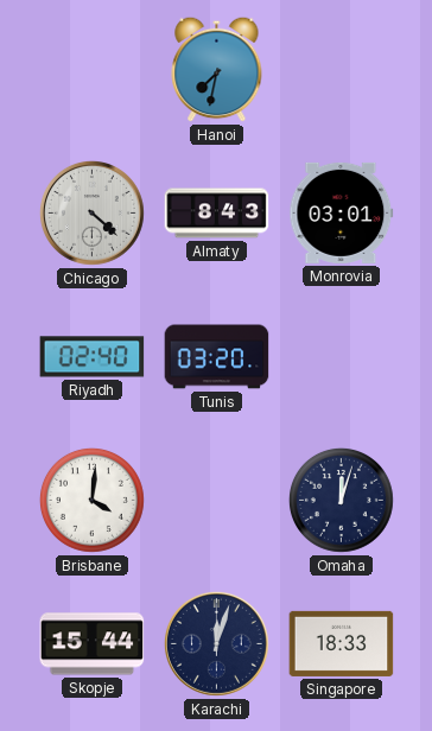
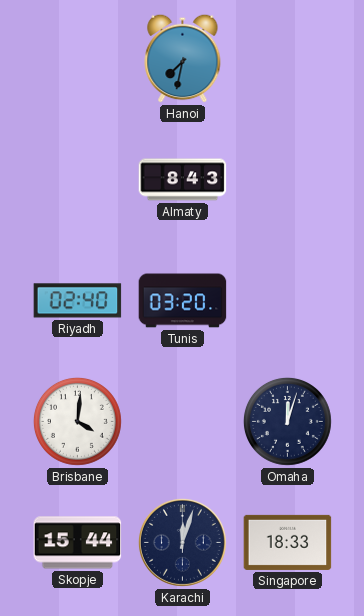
Chicago: 4:22 -> none (91, 212)
Monrovia: 03:01 -> none (342, 212)
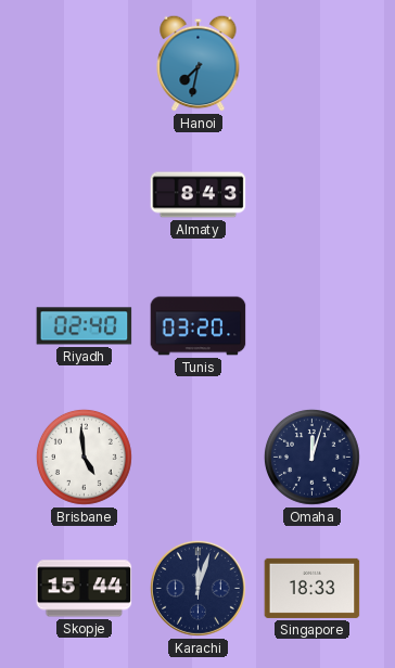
Brisbane: 4:01 -> 4:59 (84, 457)
